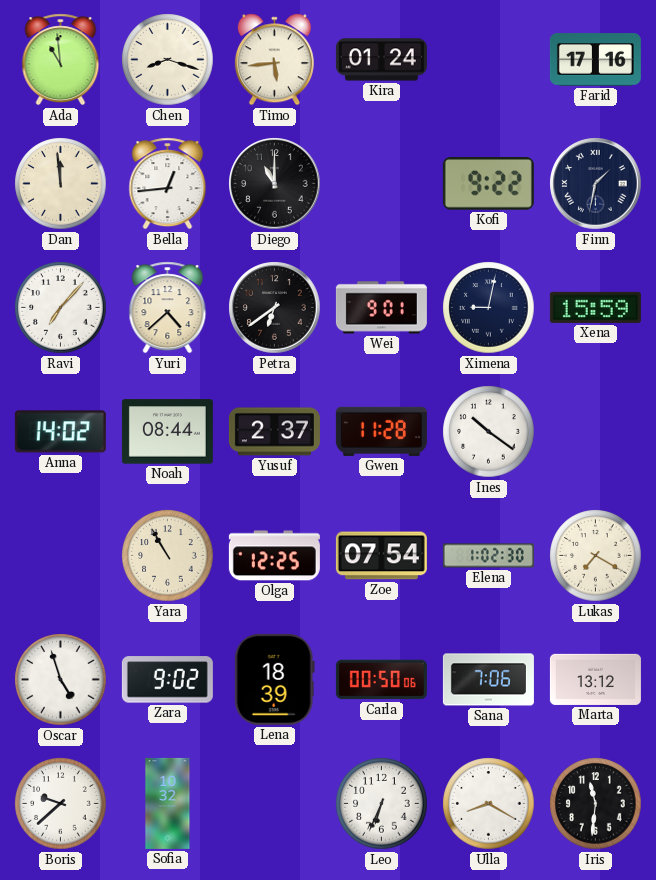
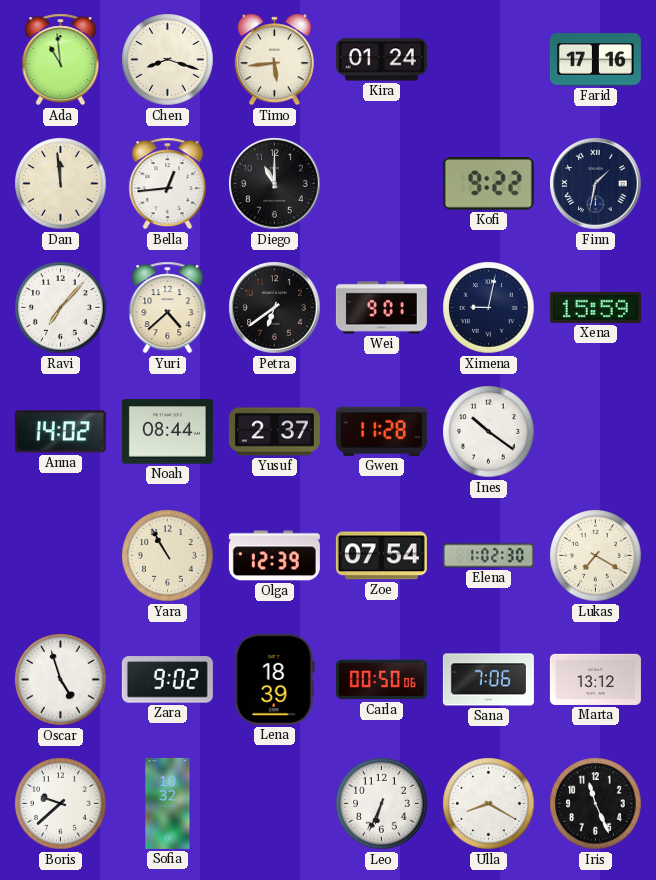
Olga: 12:25 -> 12:39 (274, 556)
Iris: 11:31 -> 11:26 (596, 804)
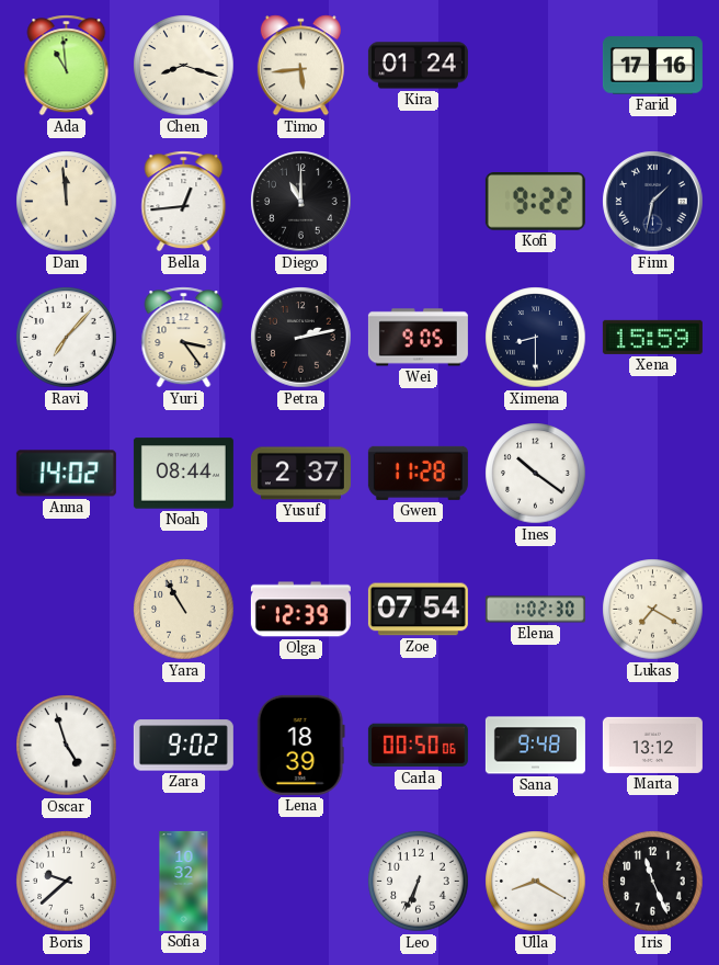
Yuri: 4:38 -> 3:24 (184, 338)
Petra: 6:39 -> 2:13 (301, 338)
Wei: 9:01 -> 9:05 (418, 338)
Ximena: 9:02 -> 8:30 (536, 338)
Sana: 7:06 -> 9:48 (535, 746)
